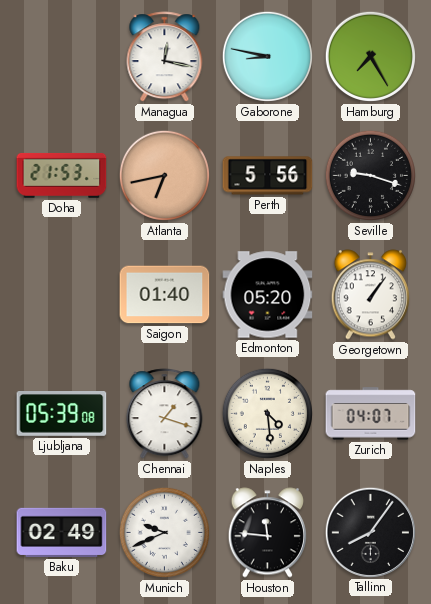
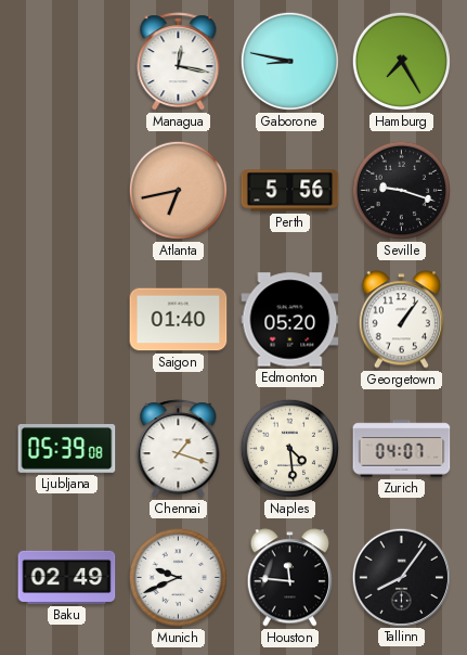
Doha: 21:53 -> none (62, 175)
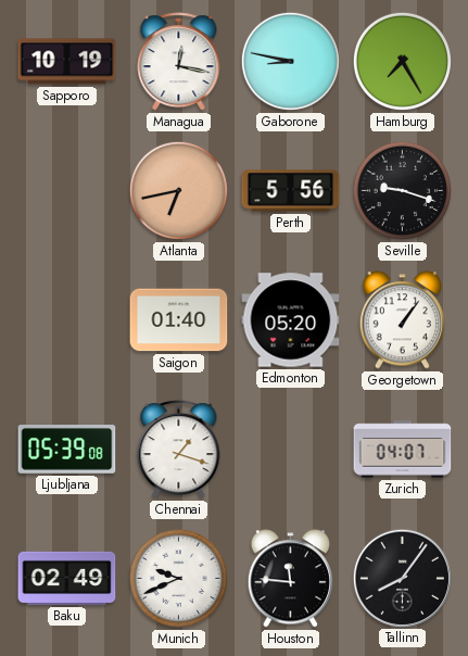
Sapporo: none -> 10:19 (67, 62)
Naples: 4:29 -> none (289, 448)
